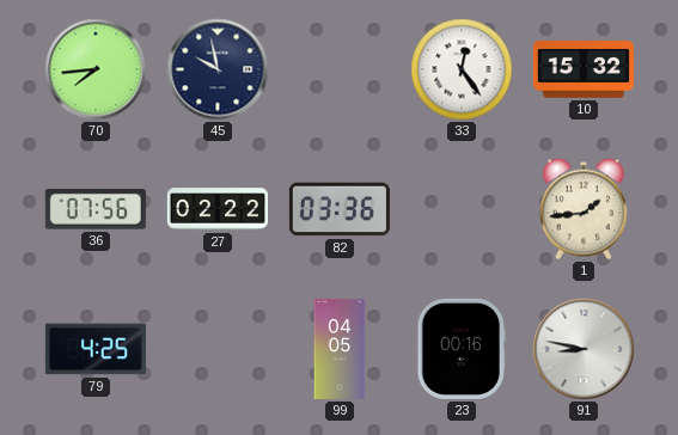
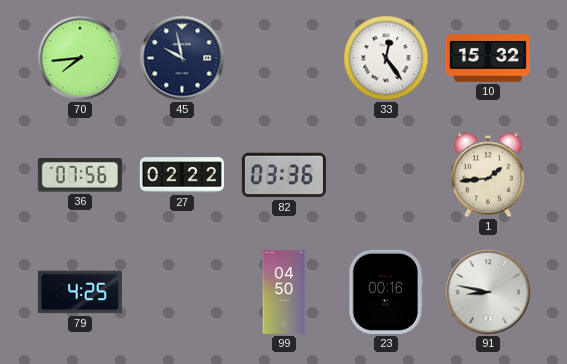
99: 04:05 -> 04:50 (284, 292)
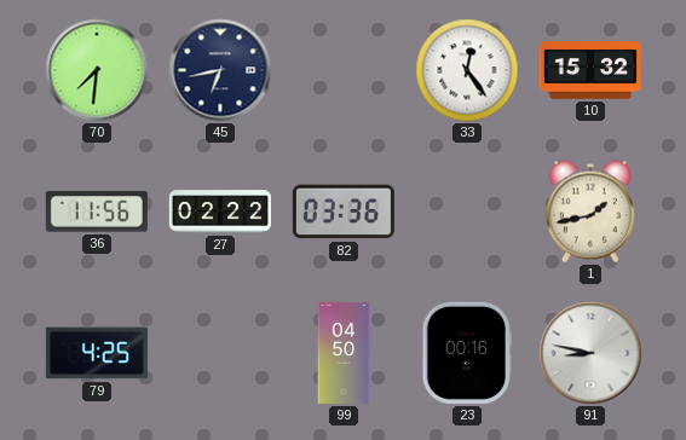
70: 7:44 -> 7:31 (97, 70)
45: 9:58 -> 6:43 (220, 70)
36: 07:56 -> 11:56 (97, 212)
1: 1:44 -> 1:43 (590, 212)
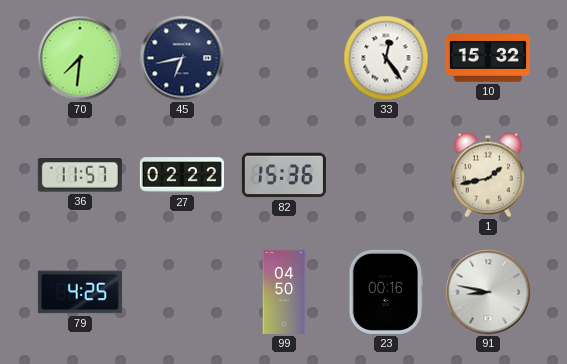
36: 11:56 -> 11:57 (80, 175)
82: 03:36 -> 15:36 (284, 175)
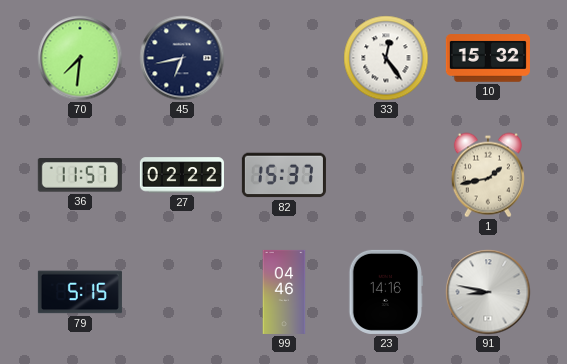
82: 15:36 -> 15:37 (284, 175)
79: 4:25 -> 5:15 (80, 292)
99: 04:50 -> 04:46 (284, 292)
23: 00:16 -> 14:16 (385, 292)
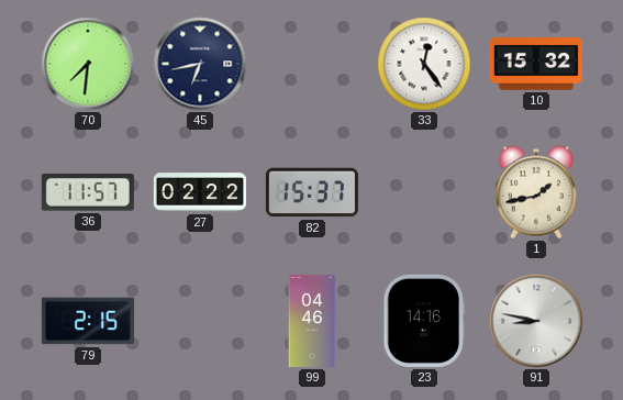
79: 5:15 -> 2:15 (88, 321)
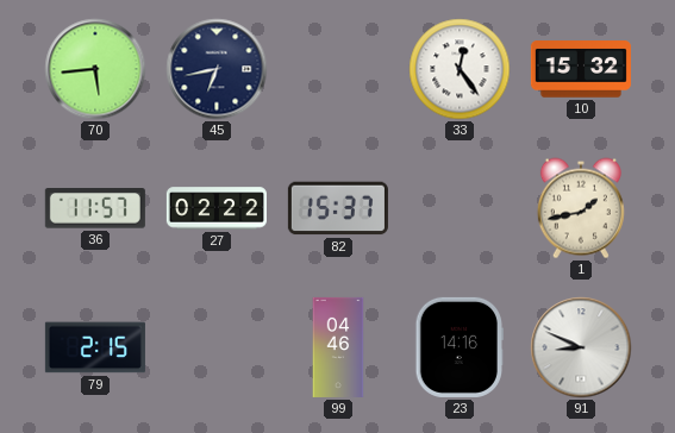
70: 7:31 -> 5:44 (95, 69)
91: 8:47 -> 8:49 (581, 347)
